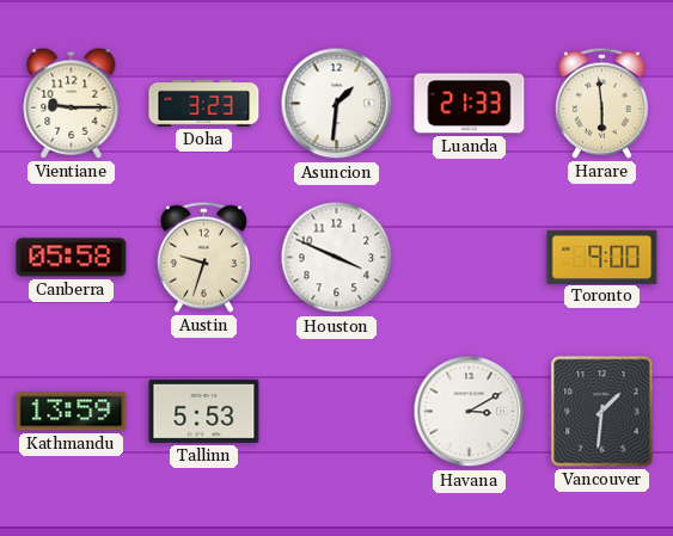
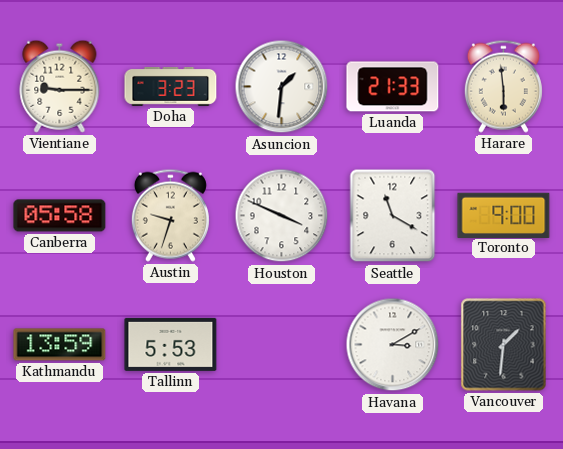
Seattle: none -> 11:20 (393, 216)
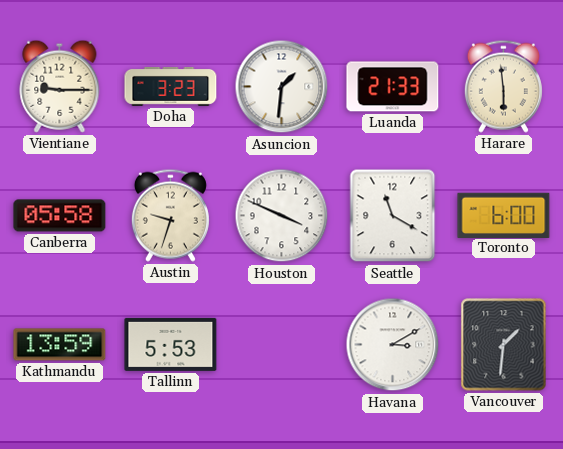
Toronto: 9:00 -> 6:00 (504, 215)
